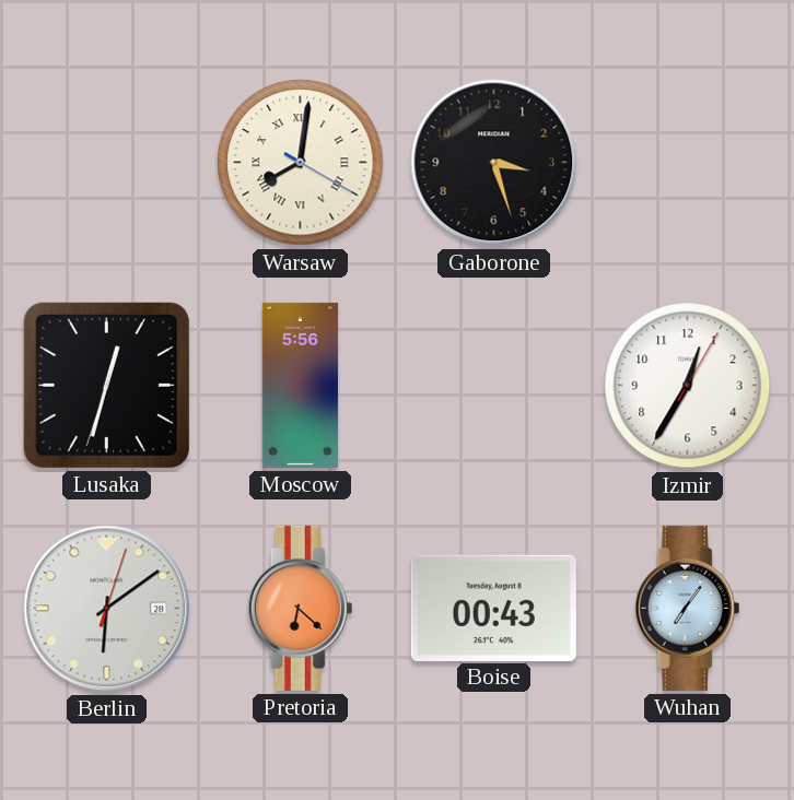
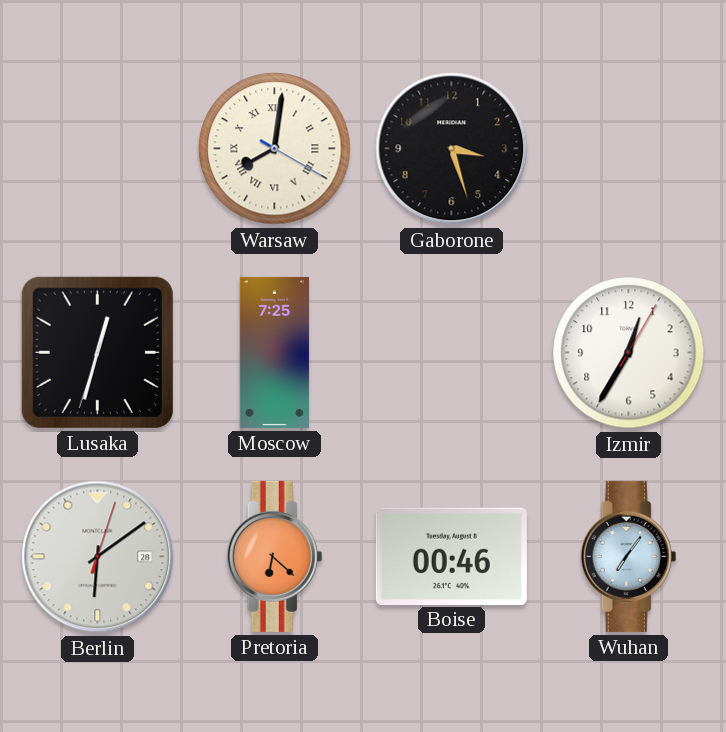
Moscow: 5:56 -> 7:25 (274, 352)
Boise: 00:43 -> 00:46 (451, 556)
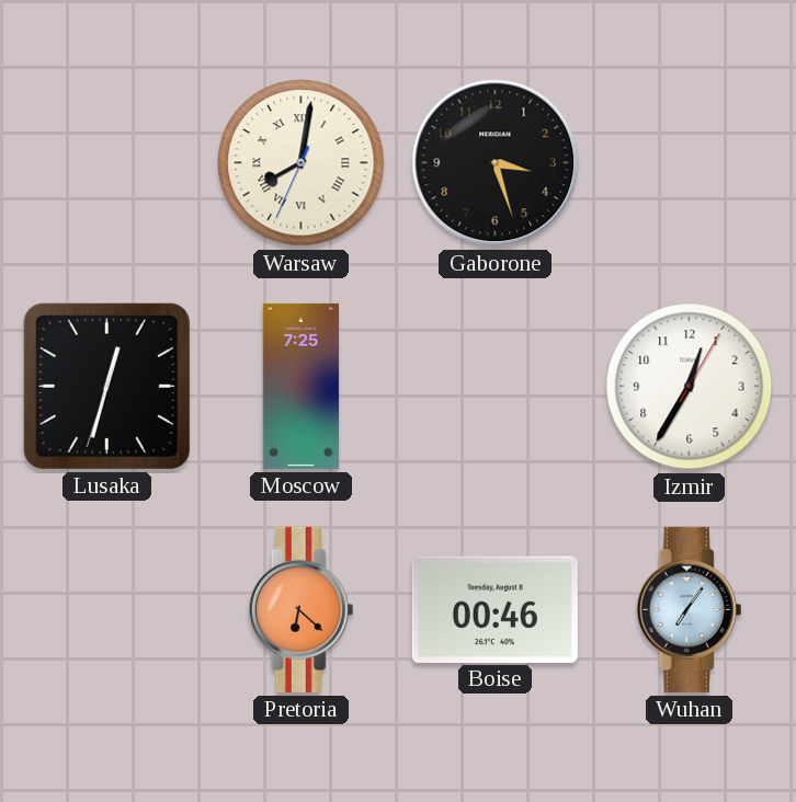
Warsaw: 8:01:20 -> 8:01:34 (302, 163)
Berlin: 6:09 -> none (98, 557)
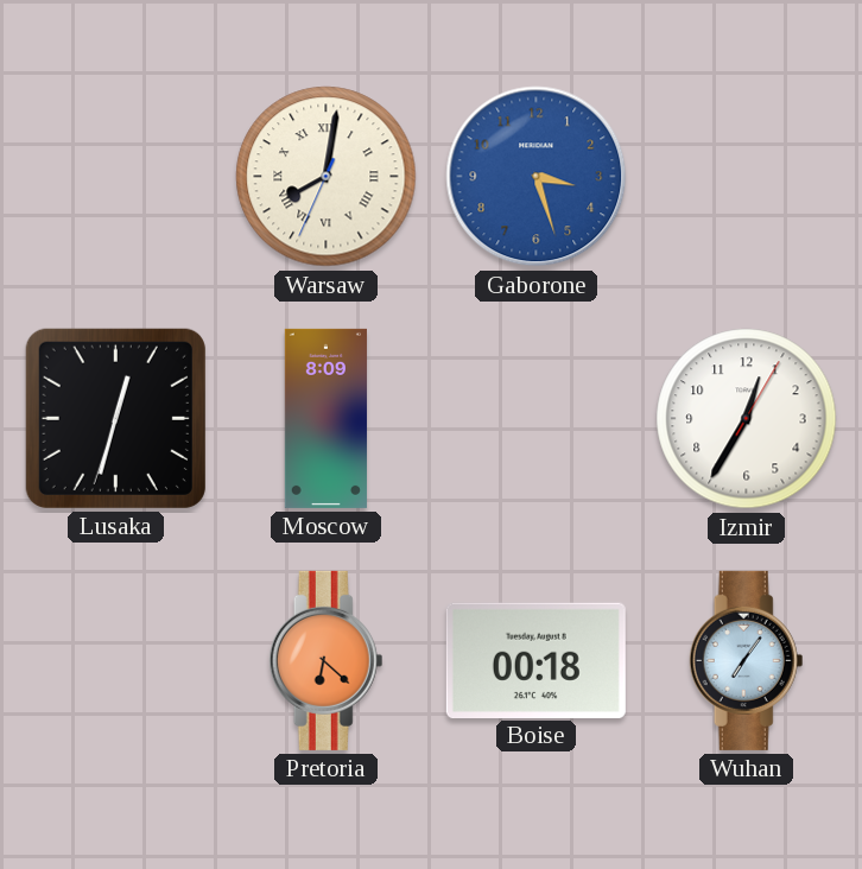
Gaborone dial: black -> blue (537, 177)
Moscow: 7:25 -> 8:09 (325, 418)
Boise: 00:46 -> 00:18 (535, 660)
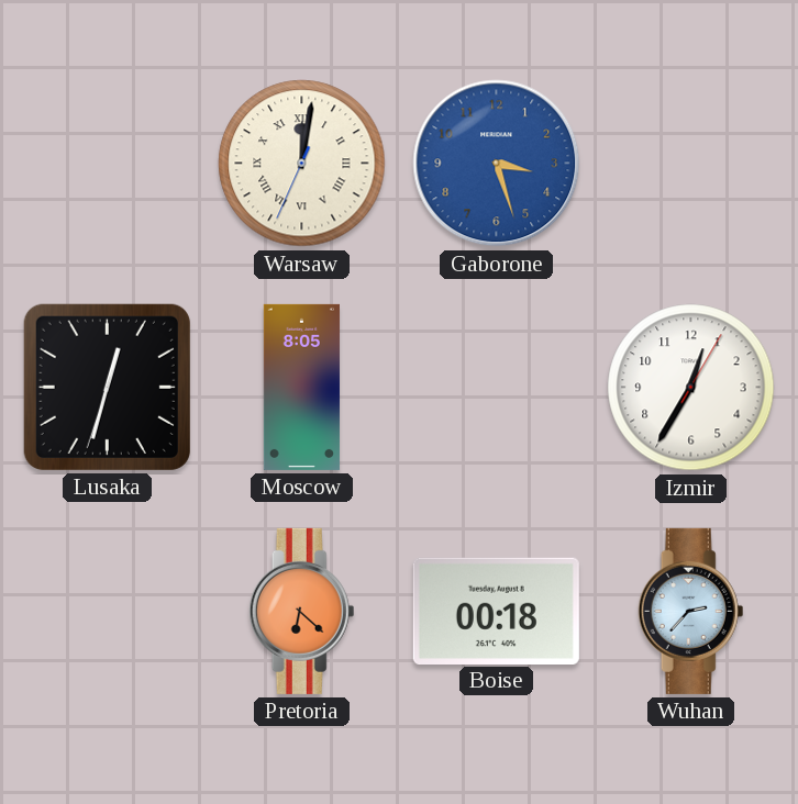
Warsaw: 8:01 -> 12:01 (302, 164)
Moscow: 8:09 -> 8:05 (301, 387)
Wuhan: 7:06 -> 2:37 (691, 611)
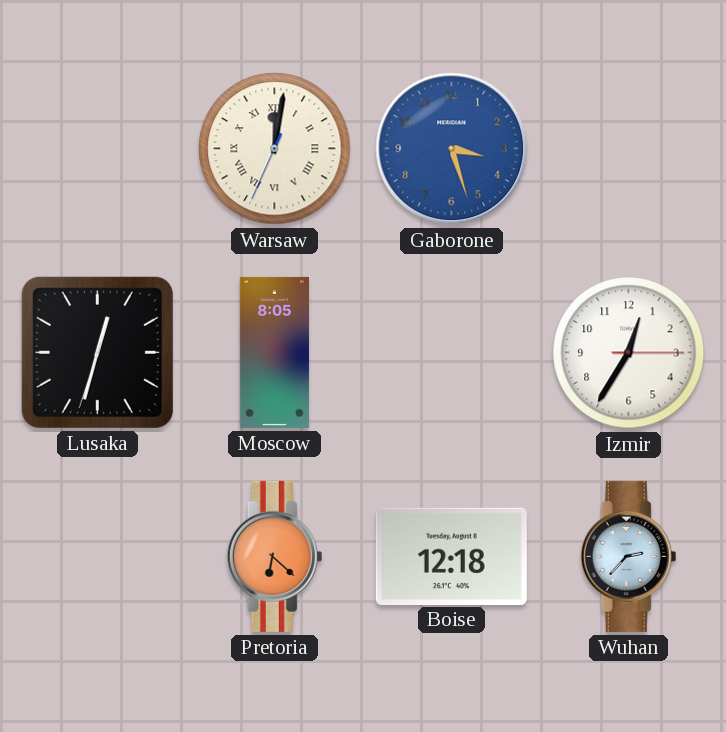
Izmir: 12:35:05 -> 12:35:15 (629, 353)
Boise: 00:18 -> 12:18 (451, 556)
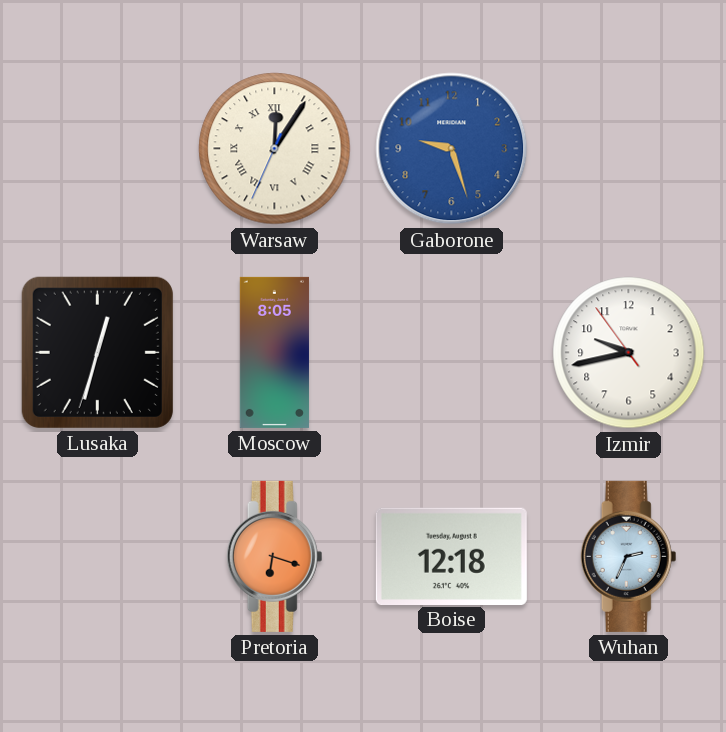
Warsaw: 12:01 -> 12:05 (275, 149)
Gaborone: 3:27 -> 9:27 (452, 149)
Izmir: 12:35 -> 9:42 (629, 353)
Pretoria: 6:22 -> 6:18 (275, 556)
Wuhan: 2:37 -> 2:34 (629, 556)
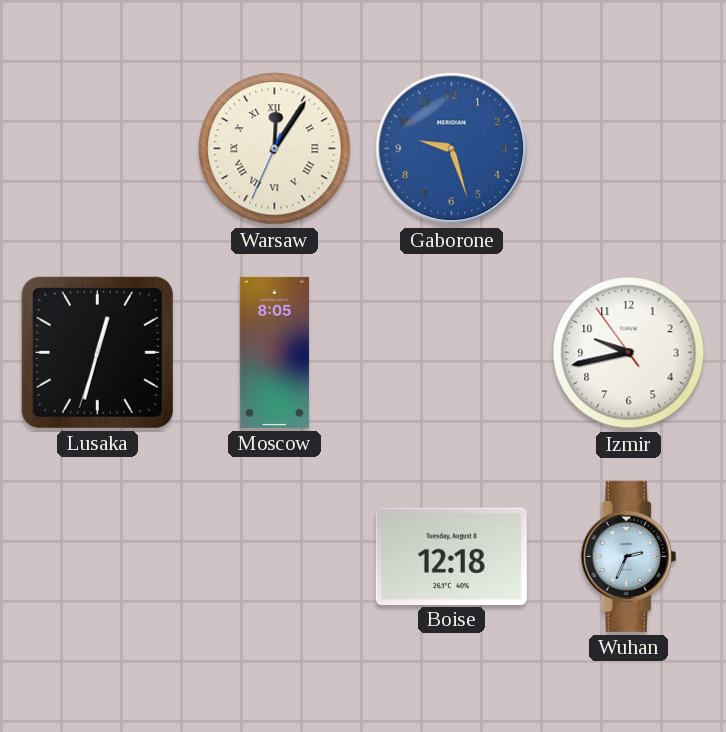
Pretoria: 6:18 -> none (275, 556)
